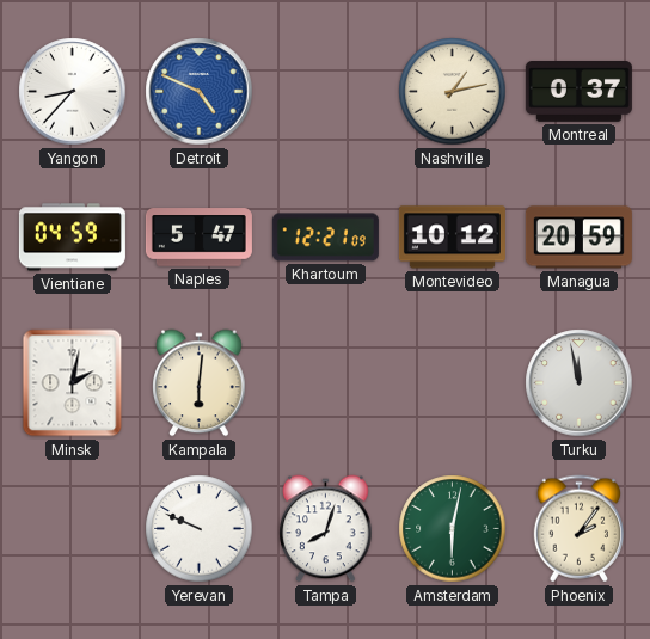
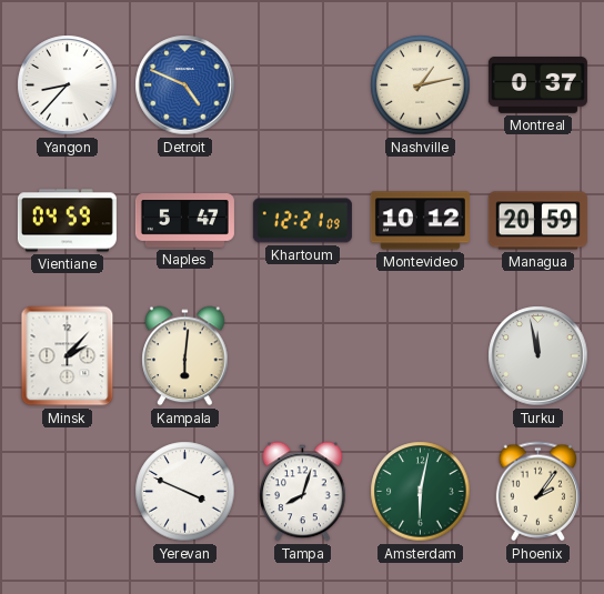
Minsk: 2:02 -> 2:07 (68, 356)
Yerevan: 9:49 -> 3:49 (185, 492)
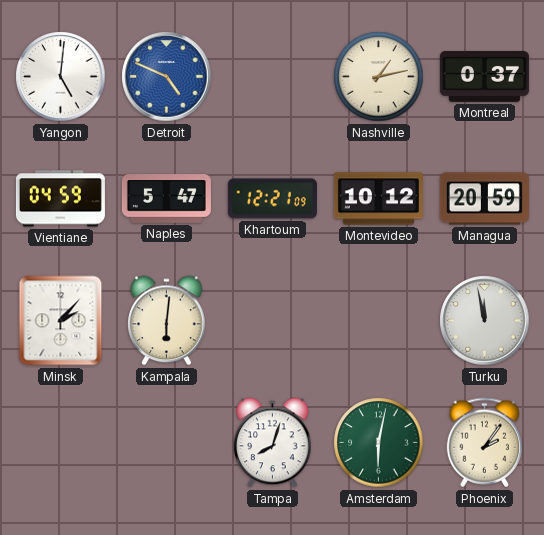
Yangon: 8:37 -> 5:01 (61, 77)
Yerevan: 3:49 -> none (185, 492)
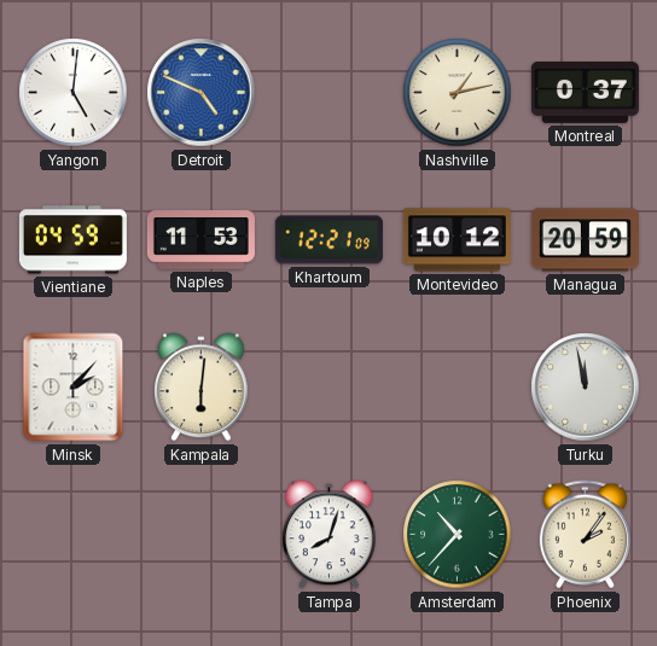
Naples: 5:47 -> 11:53 (200, 240)
Amsterdam: 6:02 -> 10:37 (458, 535)
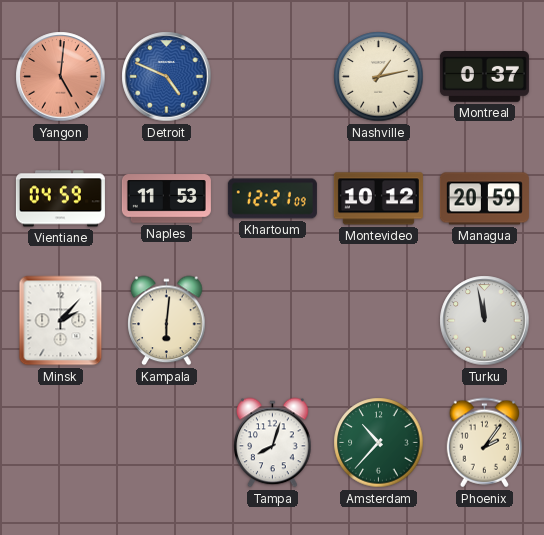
Yangon dial: white -> salmon (61, 77)
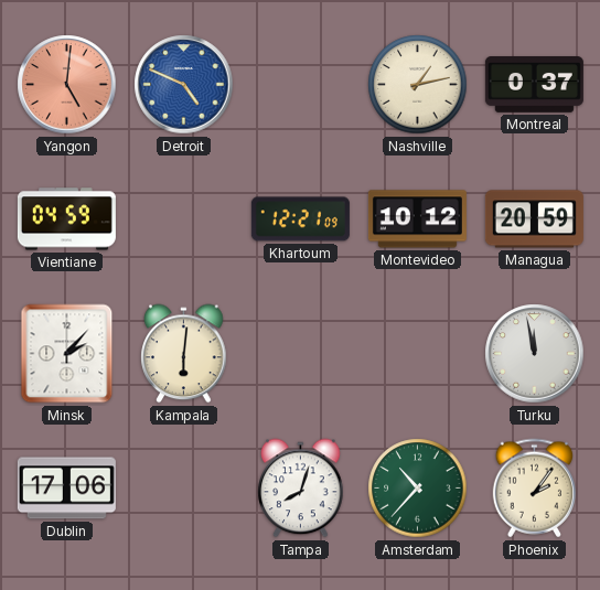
Naples: 11:53 -> none (166, 199)
Dublin: none -> 17:06 (66, 489)
